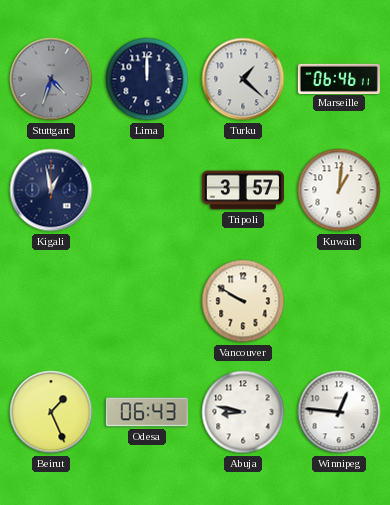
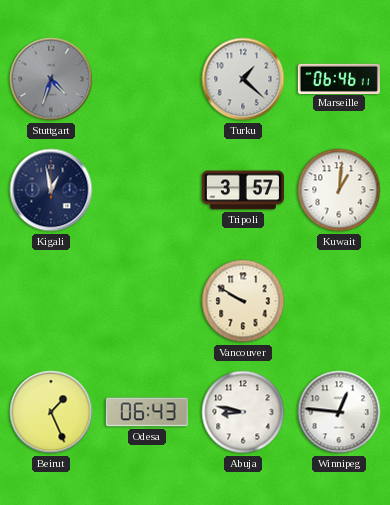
Lima: 12:00 -> none (147, 79)
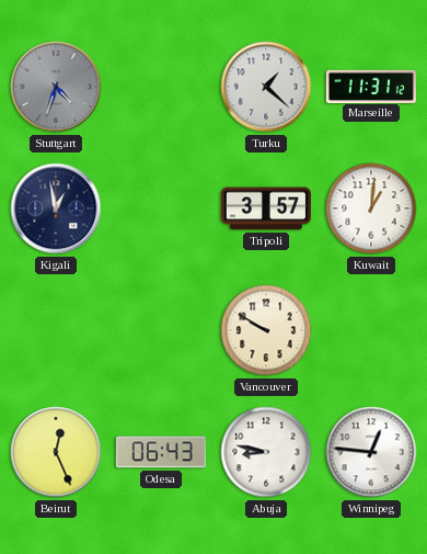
Marseille: 06:46 -> 11:31 (371, 86)
Beirut: 1:26 -> 12:26 (56, 452)
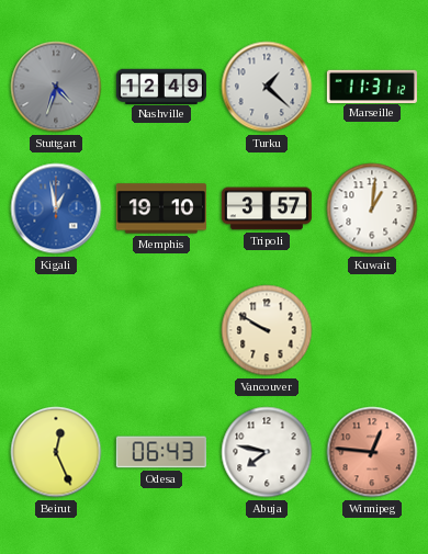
Nashville: none -> 12:49 (161, 86)
Kigali dial: navy -> blue (56, 208)
Memphis: none -> 19:10 (161, 208)
Abuja: 8:47 -> 7:47 (267, 452)
Winnipeg dial: white -> salmon (372, 452)
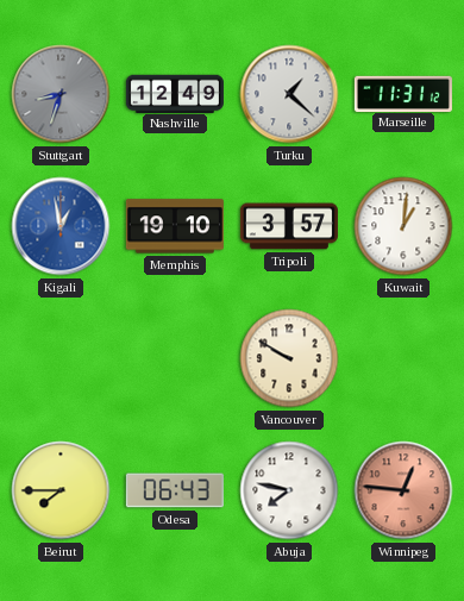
Stuttgart: 4:33 -> 8:33 (61, 94)
Beirut: 12:26 -> 7:45 (61, 490)
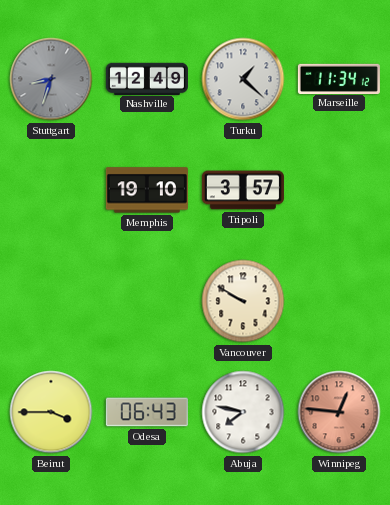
Marseille: 11:31 -> 11:34 (339, 78)
Kigali: 12:58 -> none (61, 226)
Kuwait: 1:01 -> none (403, 226)
Beirut: 7:45 -> 3:45 (51, 412)
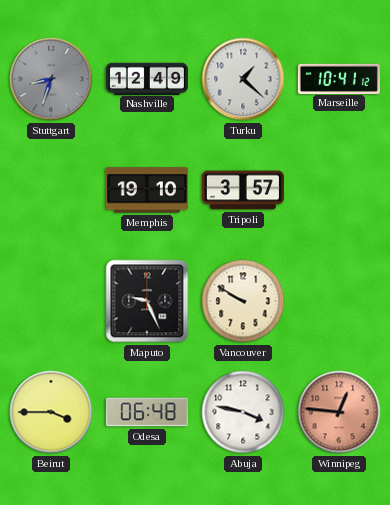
Marseille: 11:34 -> 10:41 (339, 78)
Maputo: none -> 9:26 (147, 301)
Odesa: 06:43 -> 06:48 (147, 412)
Abuja: 7:47 -> 3:47 (243, 412)
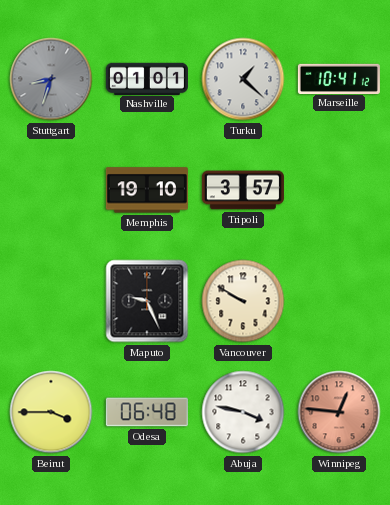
Nashville: 12:49 -> 01:01 (147, 78)
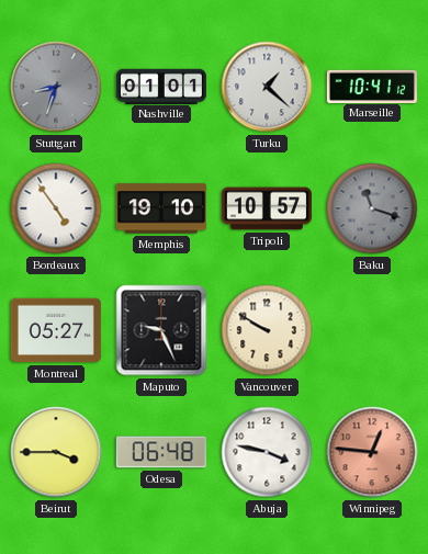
Bordeaux: none -> 4:54 (56, 208)
Tripoli: 3:57 -> 10:57 (267, 208)
Baku: none -> 11:18 (372, 208)
Montreal: none -> 05:27 (56, 330)
